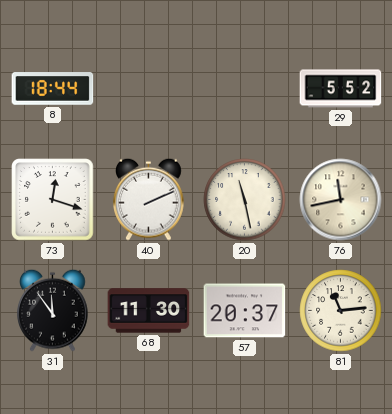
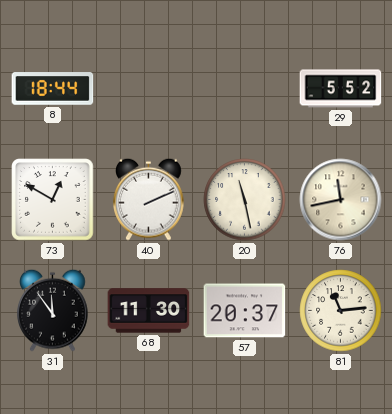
73: 12:18 -> 12:50 (53, 200)
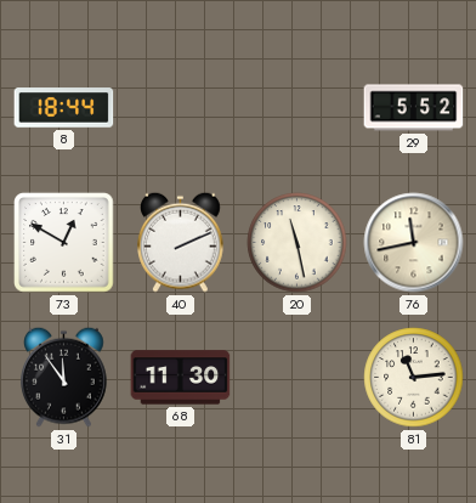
57: 20:37 -> none (245, 311)
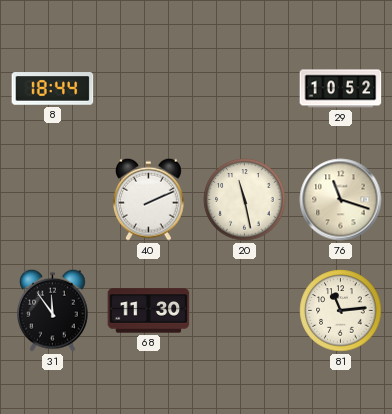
29: 5:52 -> 10:52 (341, 89)
73: 12:50 -> none (64, 243)
76: 11:43 -> 11:18 (341, 200)
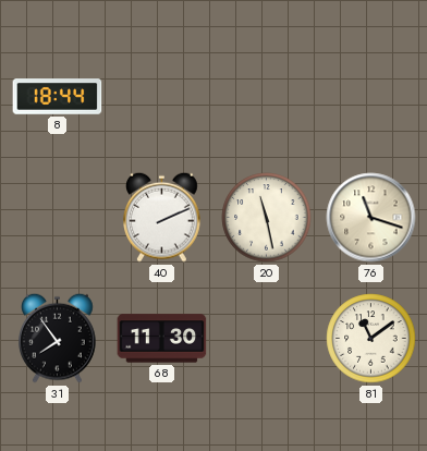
29: 10:52 -> none (341, 89)
31: 11:54 -> 7:54 (58, 338)
81: 11:14 -> 11:09 (371, 339)
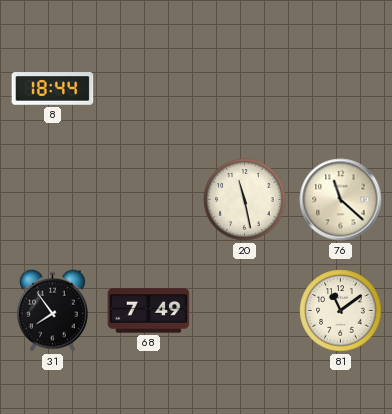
40: 2:11 -> none (162, 217)
76: 11:18 -> 11:22 (341, 200)
68: 11:30 -> 7:49 (149, 311)
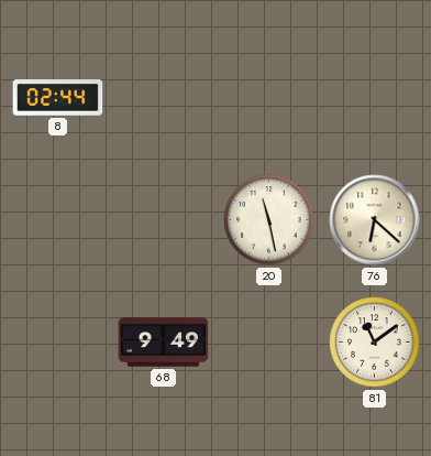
8: 18:44 -> 02:44 (58, 98)
76: 11:22 -> 6:22 (375, 220)
31: 7:54 -> none (53, 310)
68: 7:49 -> 9:49 (164, 343)
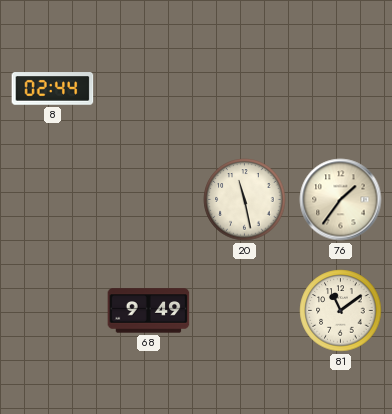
76: 6:22 -> 1:36 (341, 200)
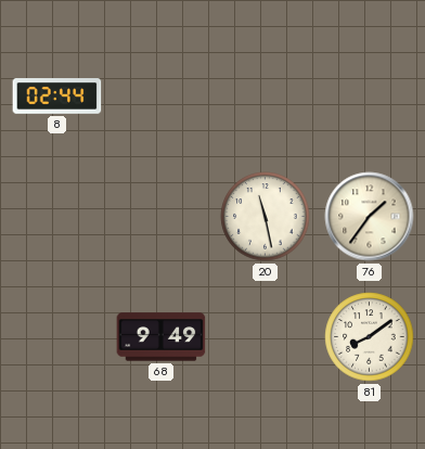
81: 11:09 -> 8:09 (370, 337)
